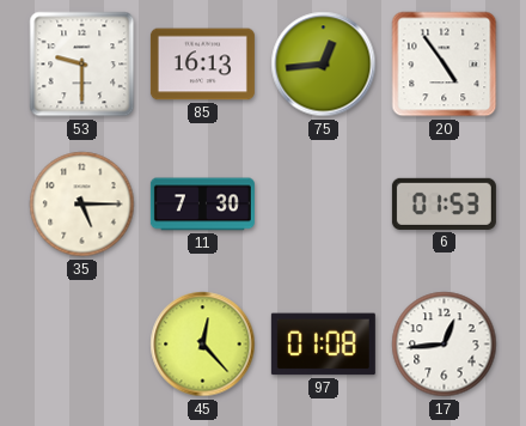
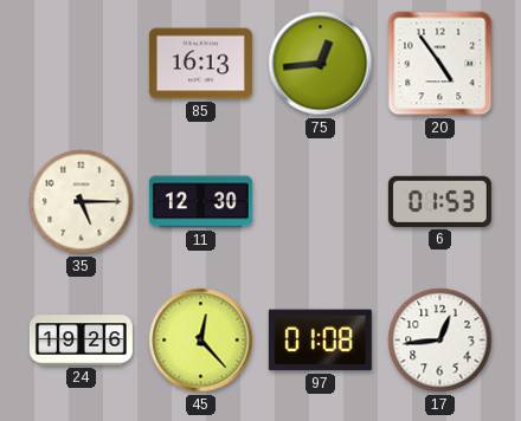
53: 9:30 -> none (82, 65)
11: 7:30 -> 12:30 (200, 202)
24: none -> 19:26 (81, 341)
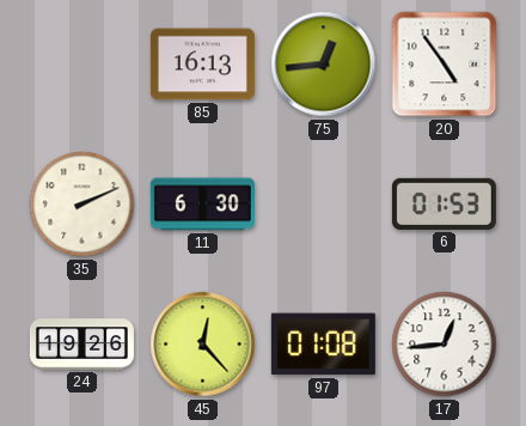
35: 5:15 -> 2:11 (82, 205)
11: 12:30 -> 6:30 (202, 205)
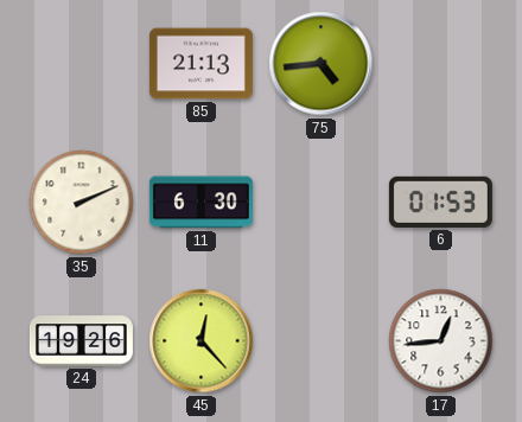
85: 16:13 -> 21:13 (200, 64)
75: 12:44 -> 4:44 (322, 64)
20: 4:54 -> none (445, 65)
97: 01:08 -> none (323, 345)
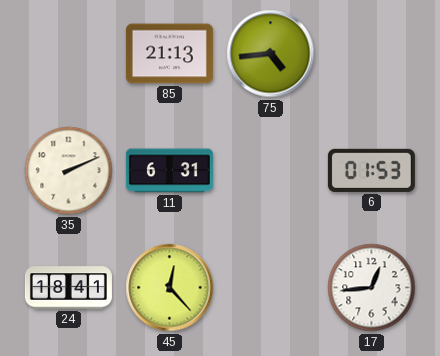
11: 6:30 -> 6:31 (169, 171)
24: 19:26 -> 18:41 (68, 288)
